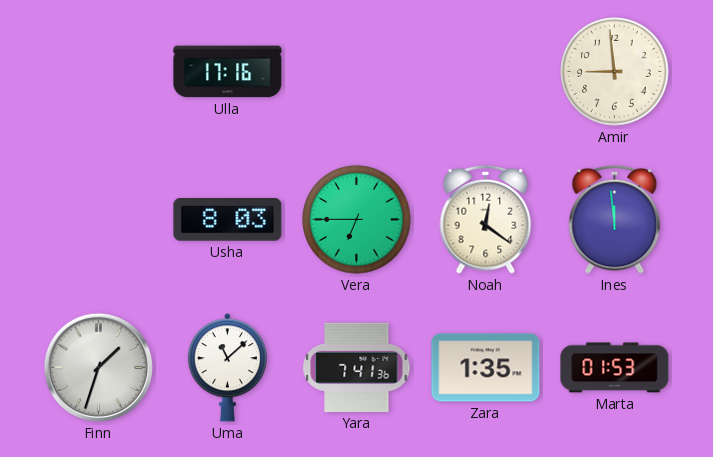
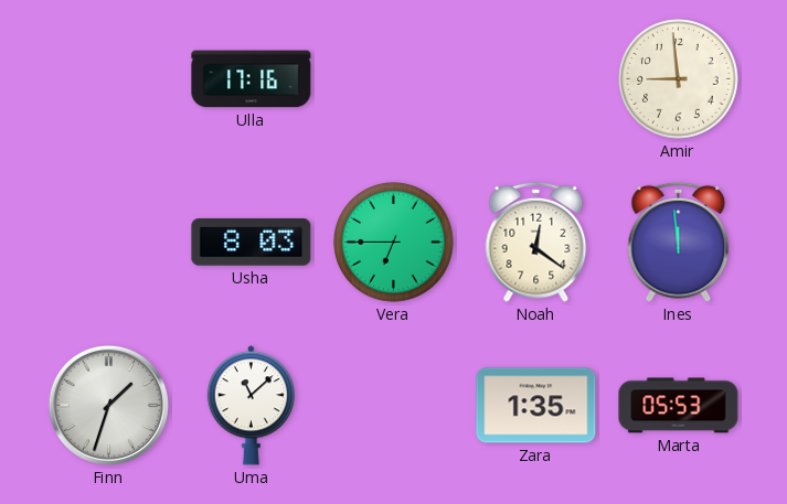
Yara: 7:41 -> none (357, 367)
Marta: 01:53 -> 05:53 (679, 406)
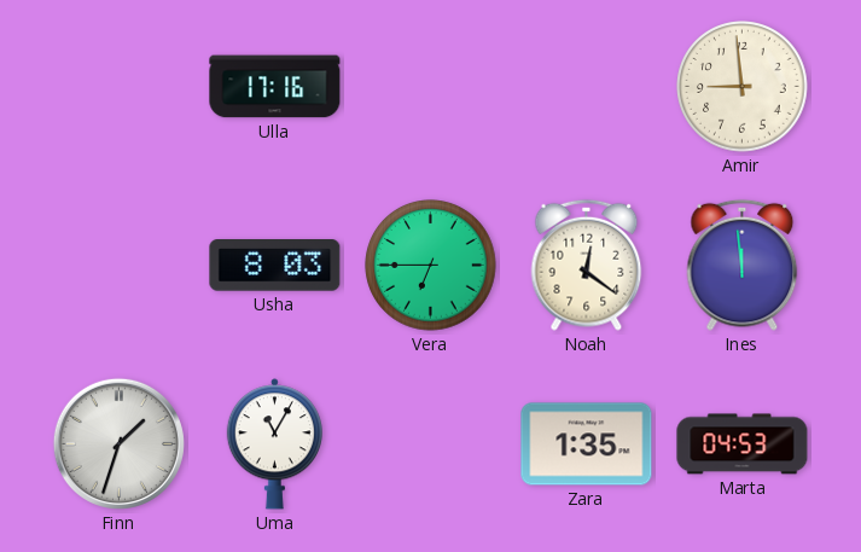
Uma: 11:08 -> 11:05 (274, 444)
Marta: 05:53 -> 04:53 (743, 444)
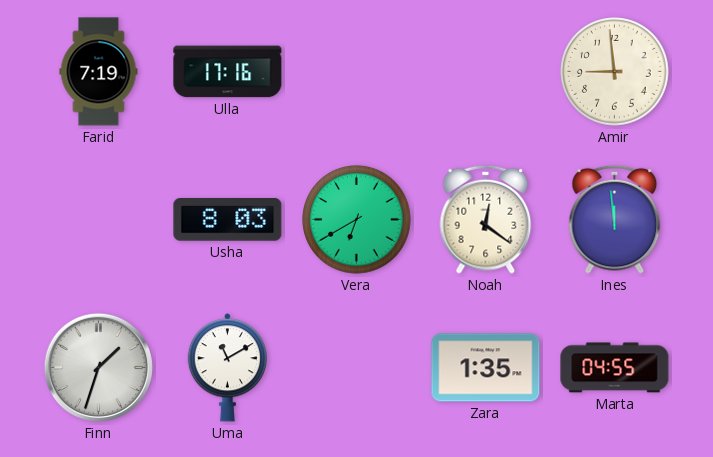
Farid: none -> 7:19 (99, 72)
Vera: 6:45 -> 6:40 (357, 220)
Uma: 11:05 -> 11:10 (227, 368)
Marta: 04:53 -> 04:55 (615, 368)
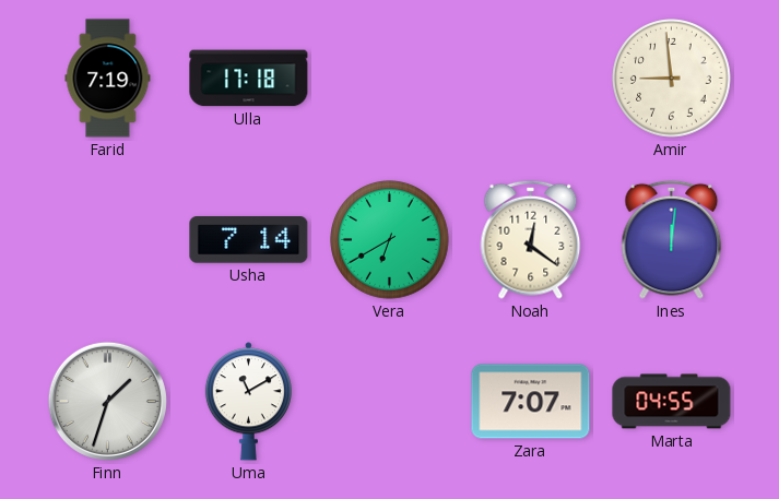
Ulla: 17:16 -> 17:18 (249, 79)
Usha: 8:03 -> 7:14 (249, 240)
Ines: 11:59 -> 12:01 (672, 239)
Zara: 1:35 -> 7:07 (531, 402)
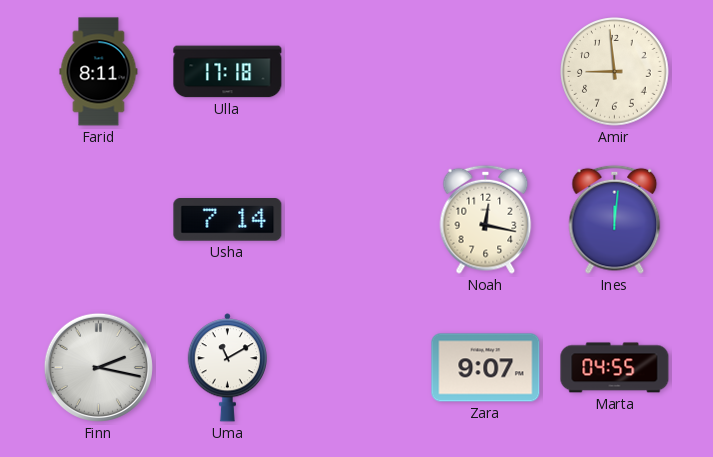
Farid: 7:19 -> 8:11 (99, 72)
Vera: 6:40 -> none (390, 240)
Noah: 12:21 -> 12:17 (486, 219)
Finn: 1:33 -> 2:17 (98, 367)
Zara: 7:07 -> 9:07 (486, 368)
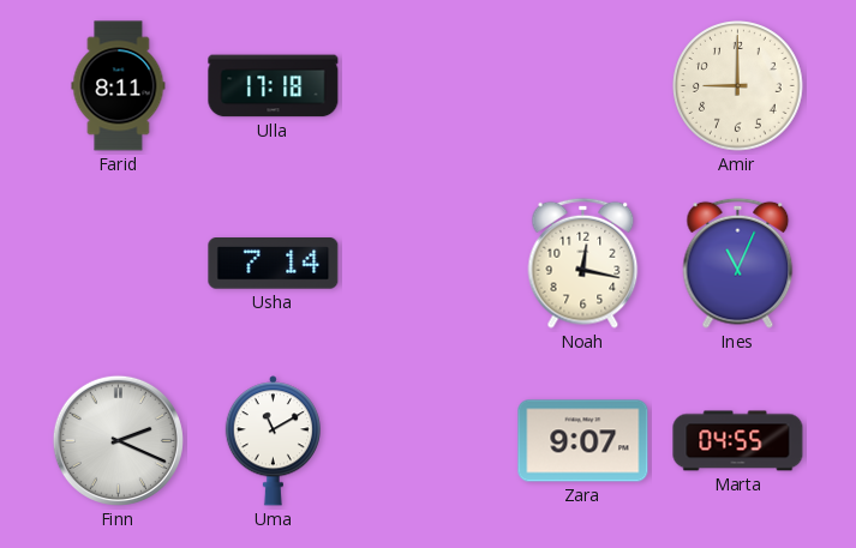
Amir: 8:59 -> 9:00 (738, 86)
Ines: 12:01 -> 11:04 (738, 263)
Finn: 2:17 -> 2:19 (118, 440)
